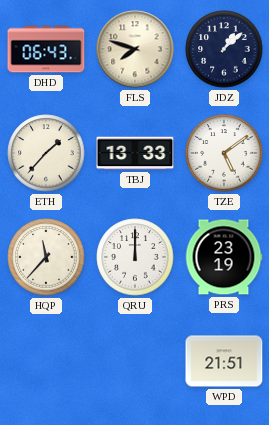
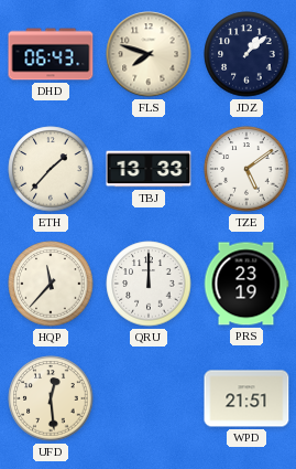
UFD: none -> 12:29 (51, 398)
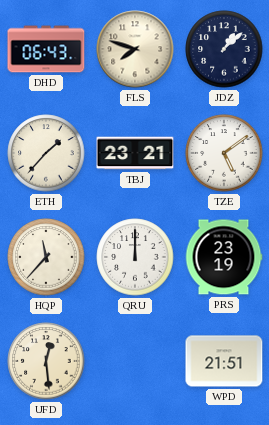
TBJ: 13:33 -> 23:21 (135, 153)
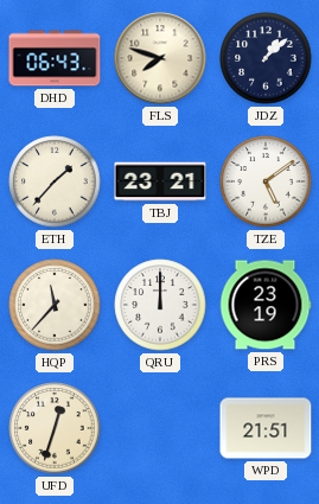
UFD: 12:29 -> 12:33 (55, 428)
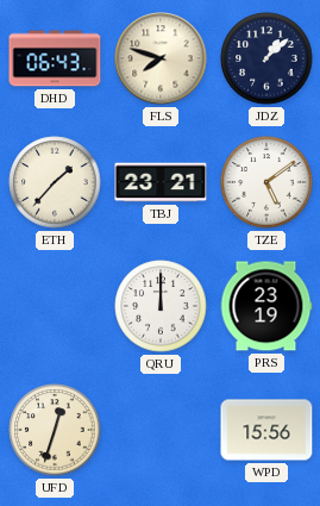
HQP: 11:37 -> none (55, 305)
WPD: 21:51 -> 15:56 (266, 430)
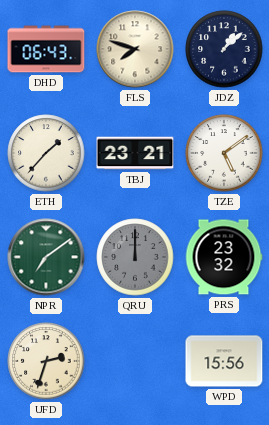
NPR: none -> 7:09 (46, 257)
QRU dial: white -> grey (135, 257)
PRS: 23:19 -> 23:32 (224, 257)
UFD: 12:33 -> 2:33 (46, 361)
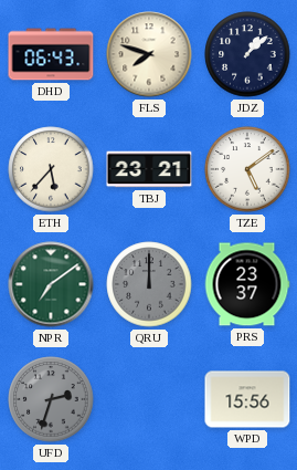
ETH: 1:37 -> 5:37 (51, 169)
PRS: 23:32 -> 23:37 (247, 284)
UFD dial: cream -> grey (51, 399)
